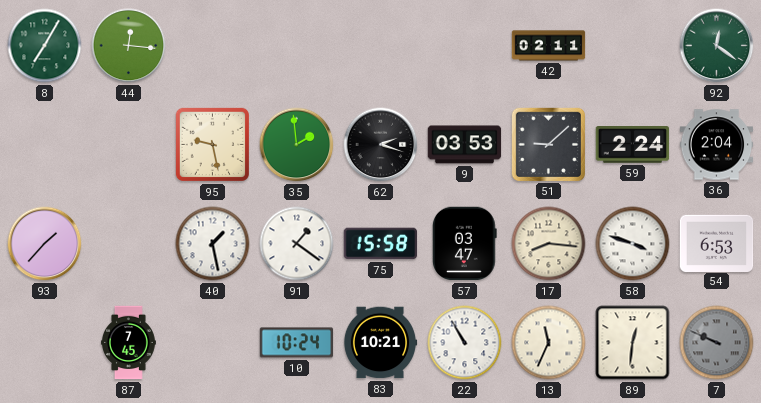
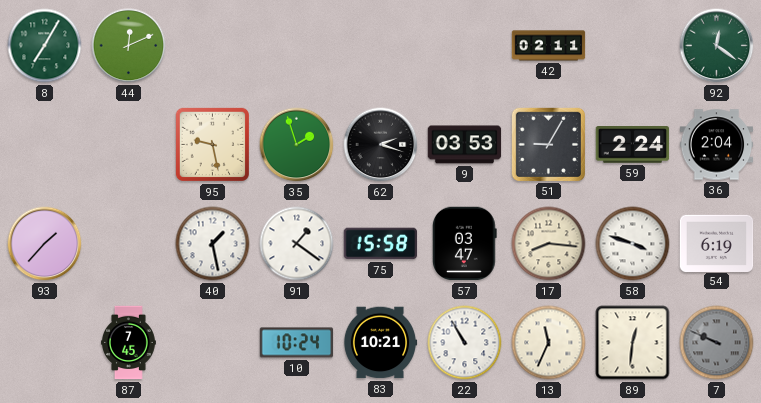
44: 12:16 -> 12:11 (129, 46)
35: 1:59 -> 1:57 (297, 145)
51: 9:08 -> 9:05 (548, 144)
54: 6:53 -> 6:19 (717, 243)
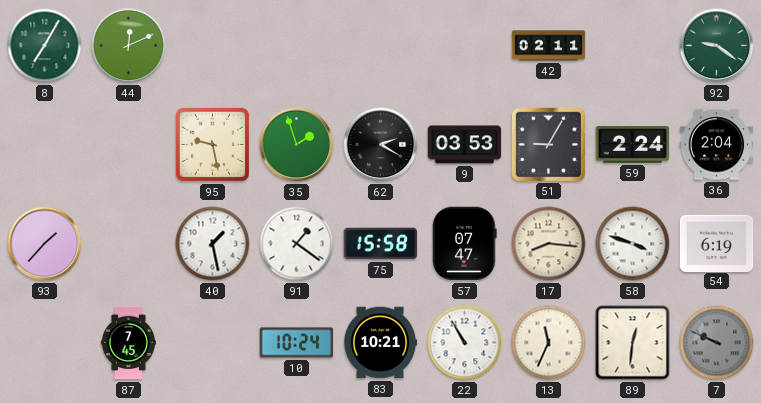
92: 12:21 -> 9:21 (717, 46)
62: 2:18 -> 2:20 (381, 145)
57: 03:47 -> 07:47 (465, 244)
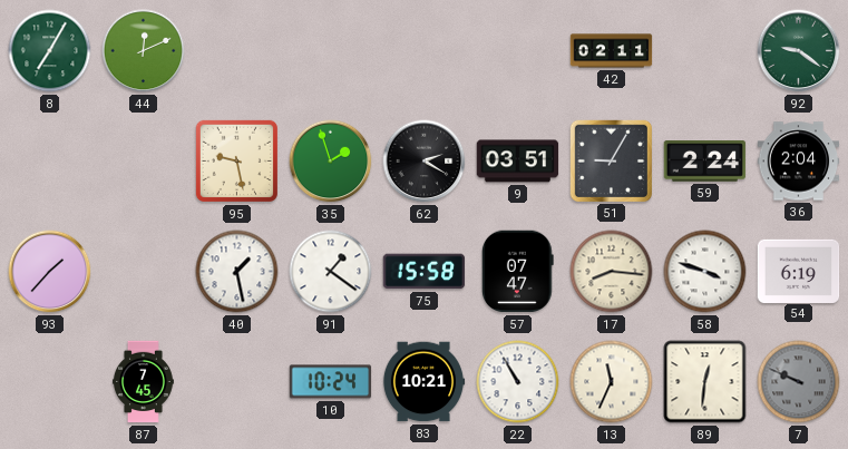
9: 03:53 -> 03:51 (518, 162)
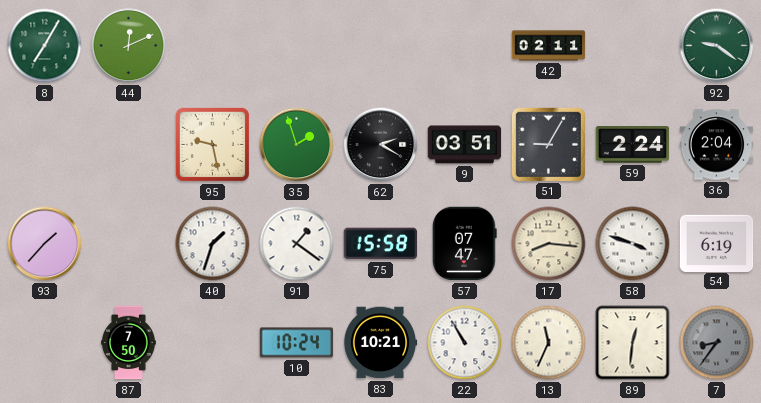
40: 1:28 -> 1:33 (213, 244)
87: 7:45 -> 7:50 (128, 343)
7: 9:49 -> 8:36 (717, 343)
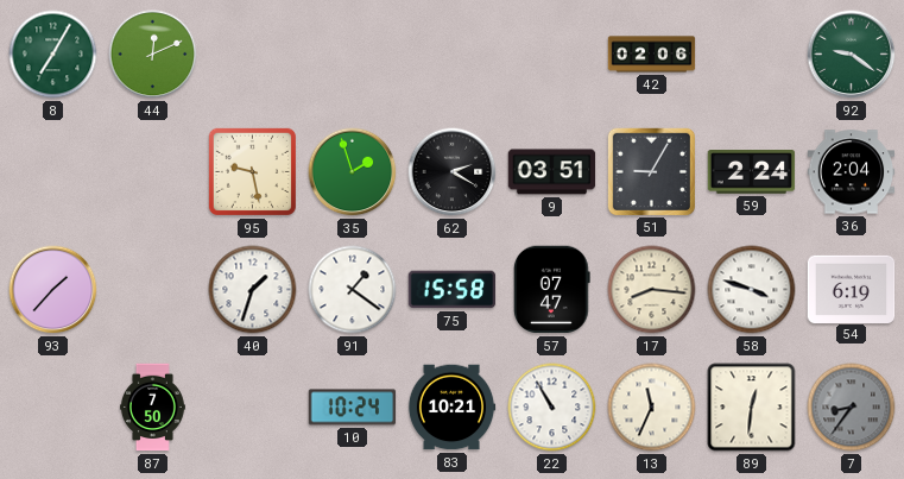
42: 02:11 -> 02:06 (652, 55)
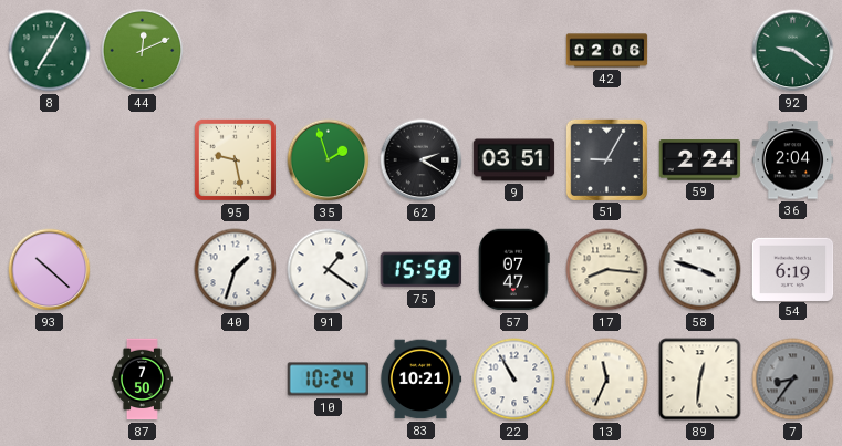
93: 1:37 -> 10:22 (50, 270)
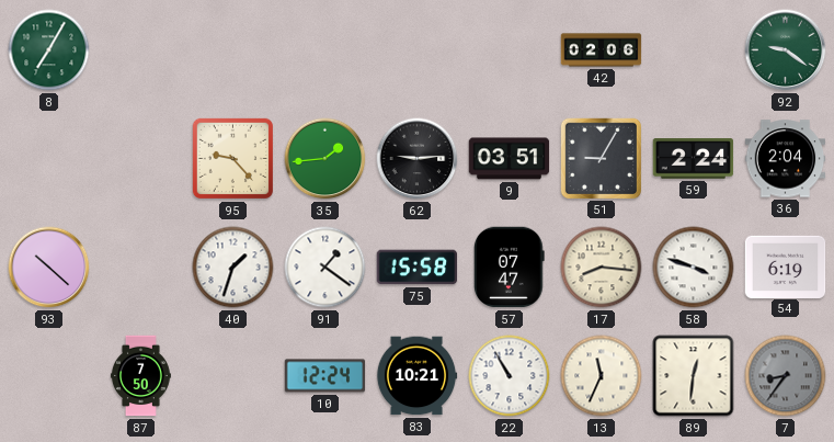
44: 12:11 -> none (143, 51)
95: 9:28 -> 9:23 (232, 158)
35: 1:57 -> 1:44 (325, 159)
62: 2:20 -> 9:14 (418, 159)
10: 10:24 -> 12:24 (325, 376)
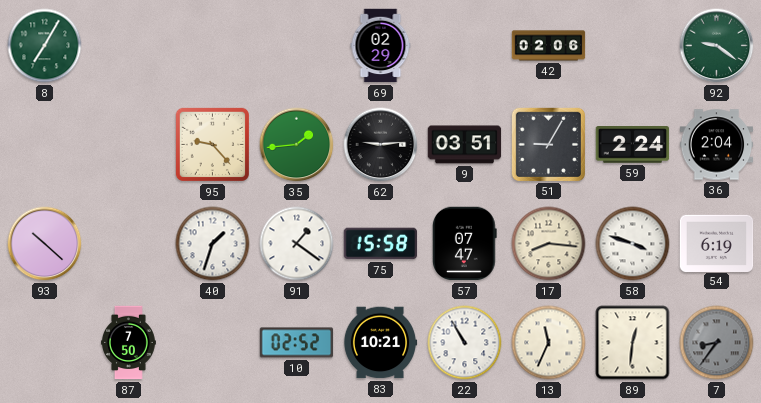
69: none -> 02:29 (381, 46)
10: 12:24 -> 02:52 (297, 343)
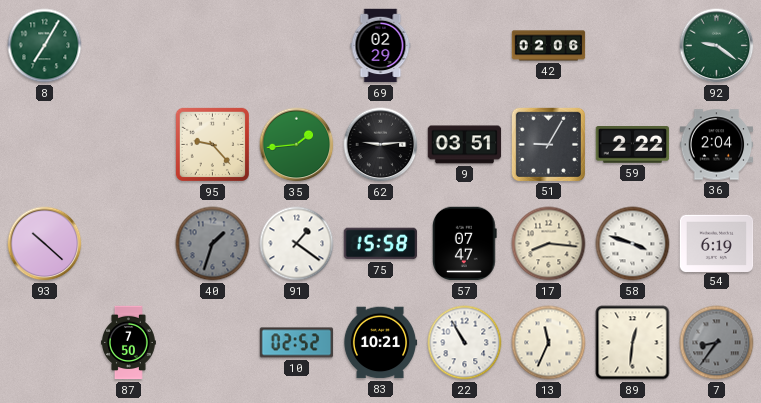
59: 2:24 -> 2:22 (633, 145)
40 dial: white -> grey (213, 244)
